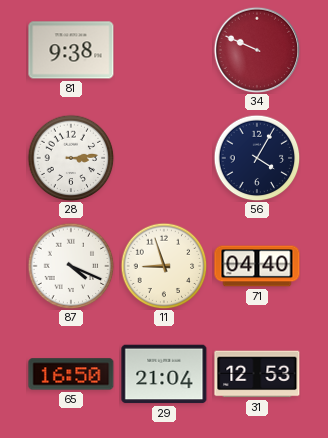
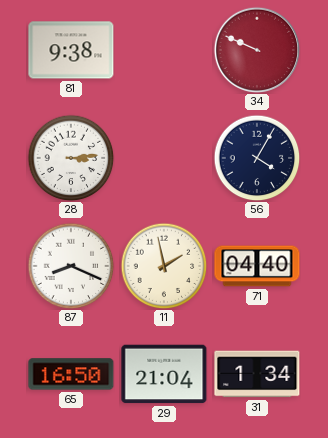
87: 4:19 -> 8:19 (71, 266)
11: 8:57 -> 1:58 (164, 266)
31: 12:53 -> 1:34 (257, 374)
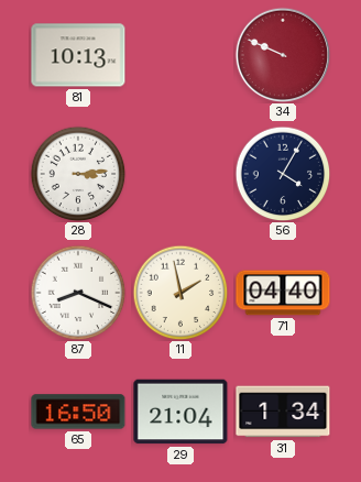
81: 9:38 -> 10:13 (78, 55)
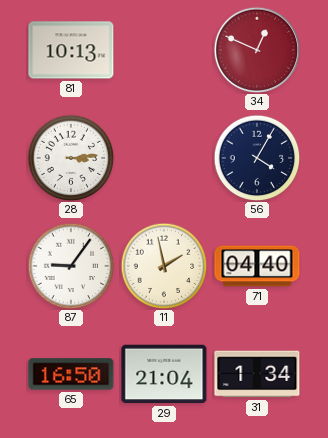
34: 9:49 -> 12:49 (257, 50)
87: 8:19 -> 9:06 (71, 266)
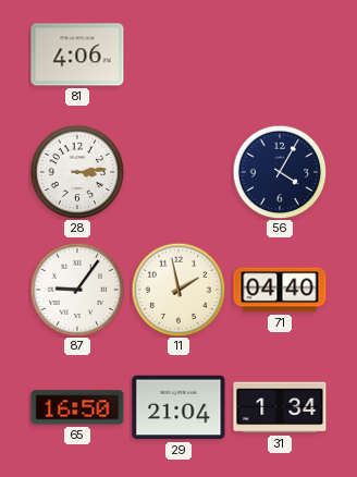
81: 10:13 -> 4:06 (77, 54)
34: 12:49 -> none (257, 50)
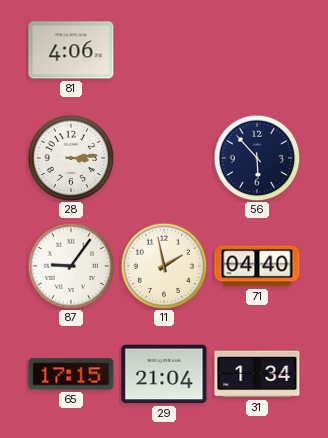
56: 4:05 -> 5:53 (257, 158)
65: 16:50 -> 17:15 (71, 374)
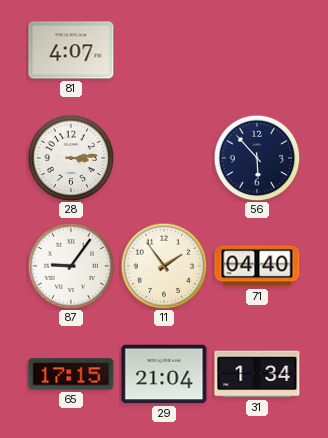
81: 4:06 -> 4:07 (71, 50)
11: 1:58 -> 1:54 (164, 266)
